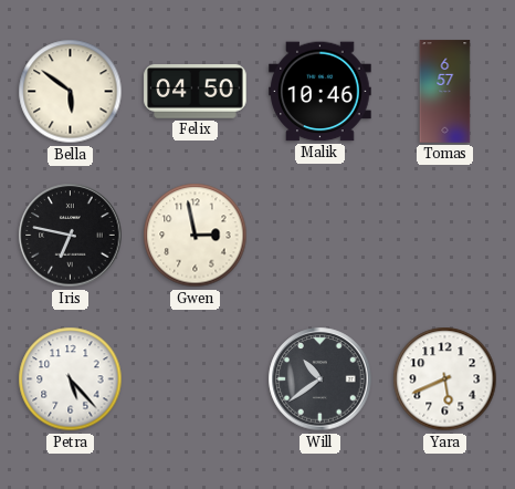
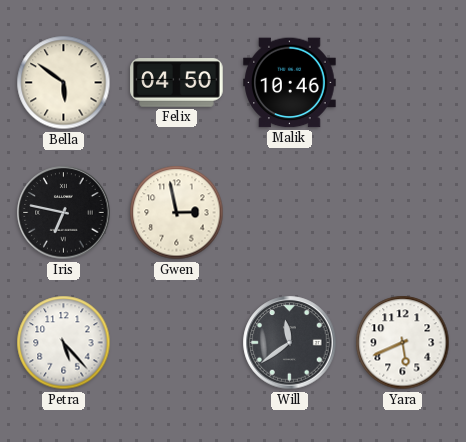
Tomas: 6:57 -> none (445, 92)
Will: 10:39 -> 11:39 (290, 343)
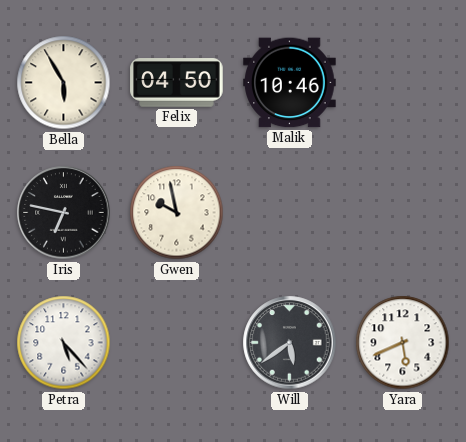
Bella: 5:51 -> 5:55 (64, 83)
Gwen: 2:58 -> 9:58 (177, 213)
Will: 11:39 -> 5:39 (290, 343)
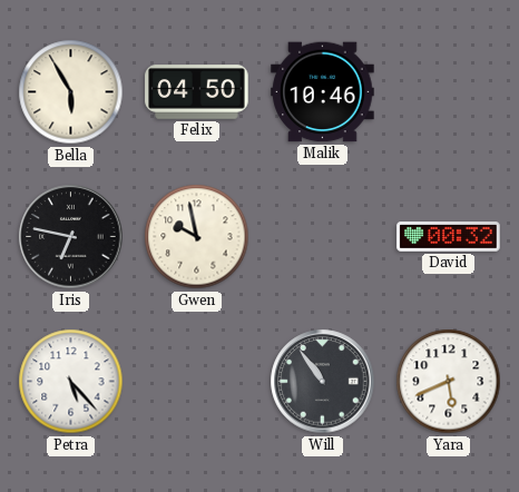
David: none -> 00:32 (449, 237)
Will: 5:39 -> 10:54 (323, 382)
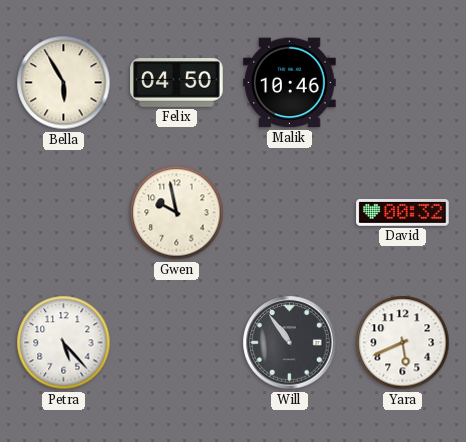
Iris: 6:47 -> none (71, 237)
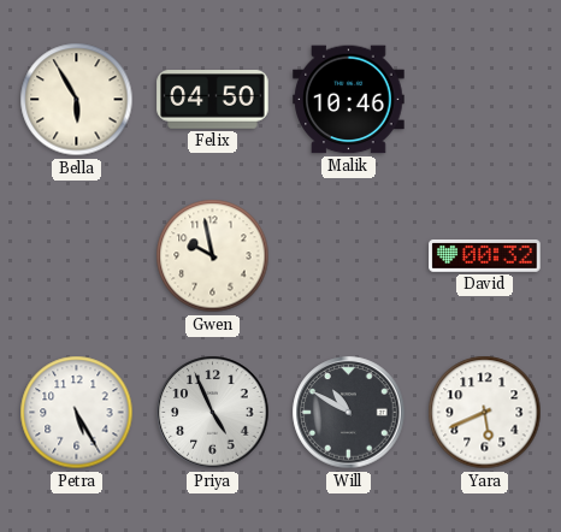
Petra: 5:23 -> 5:25 (77, 413)
Priya: none -> 4:56 (213, 413)
Will: 10:54 -> 10:50 (349, 413)
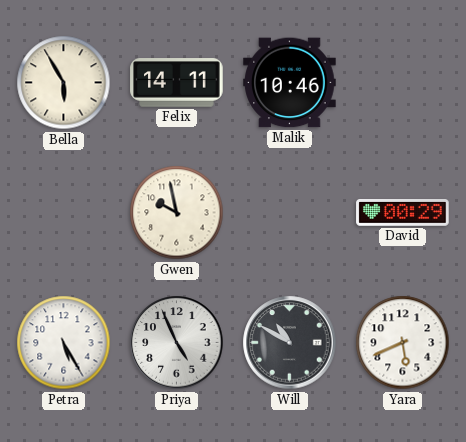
Felix: 04:50 -> 14:11 (177, 83)
David: 00:32 -> 00:29 (403, 213)
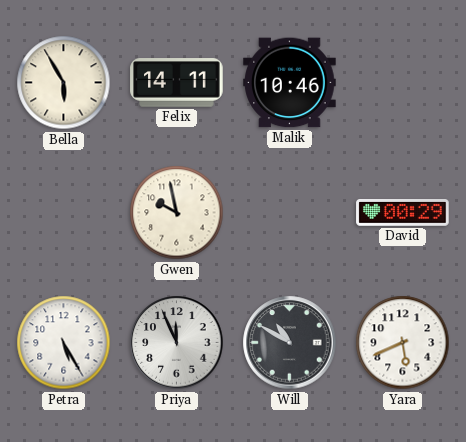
Priya: 4:56 -> 11:56 (177, 343)
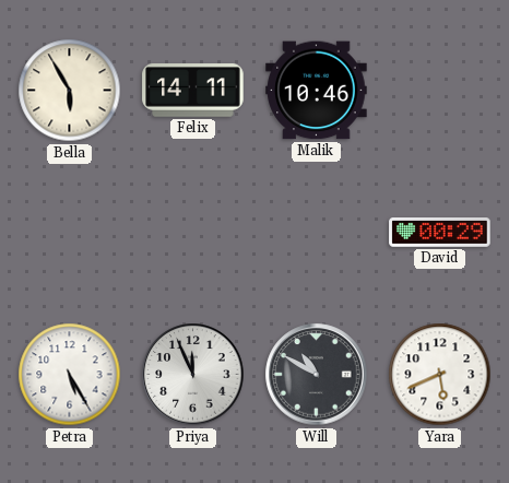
Gwen: 9:58 -> none (177, 213)
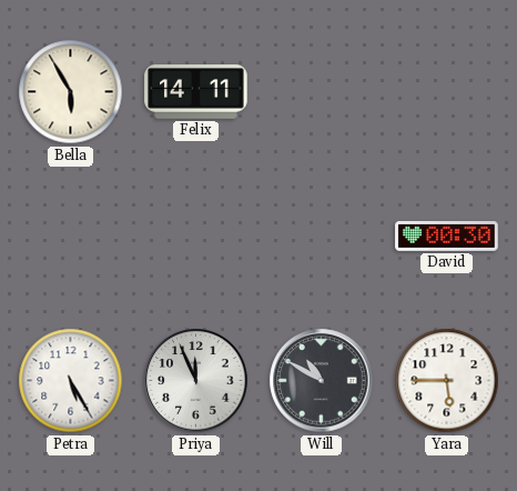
Malik: 10:46 -> none (317, 91)
David: 00:29 -> 00:30 (447, 237)
Yara: 5:41 -> 5:45 (447, 381)
